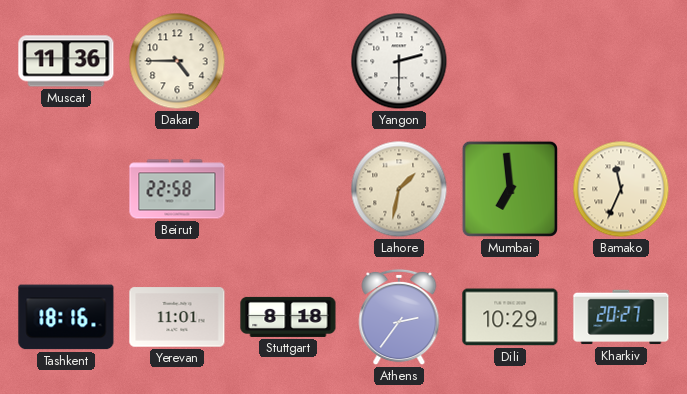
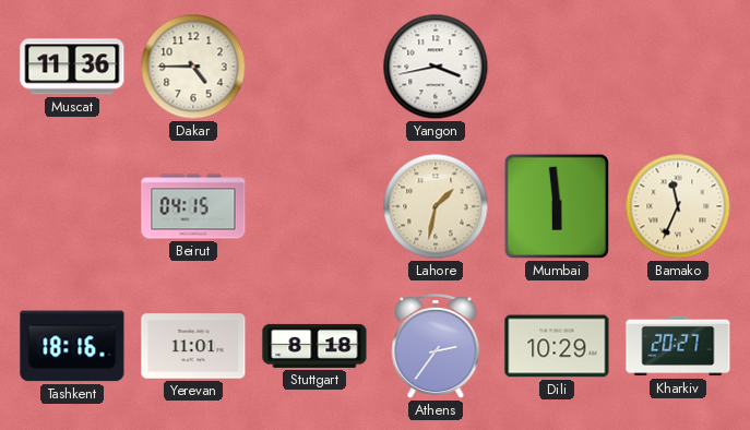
Yangon: 2:30 -> 3:43 (436, 67)
Beirut: 22:58 -> 04:15 (193, 206)
Mumbai: 6:59 -> 5:59 (557, 206)
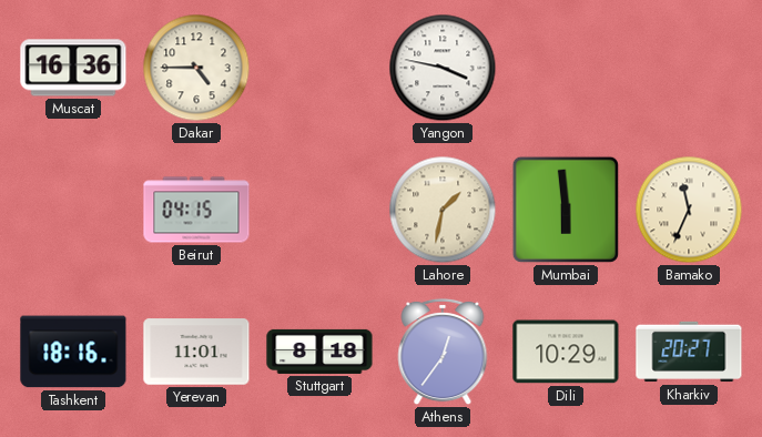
Muscat: 11:36 -> 16:36 (73, 68)
Yangon: 3:43 -> 3:47 (443, 68)
Athens: 2:36 -> 12:36 (443, 352)
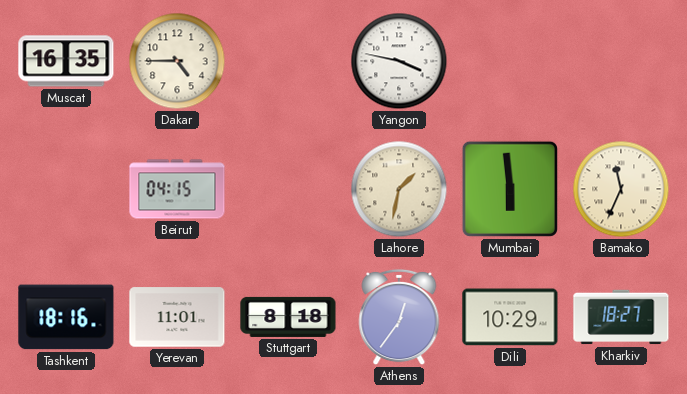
Muscat: 16:36 -> 16:35 (66, 61)
Kharkiv: 20:27 -> 18:27 (621, 317)
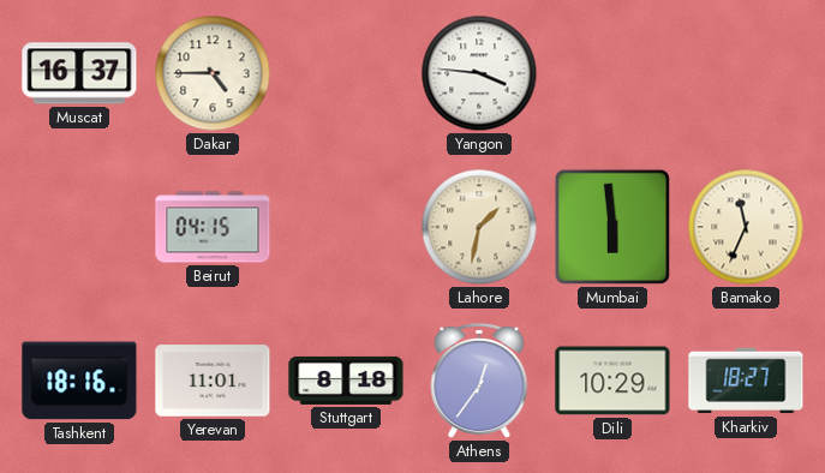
Muscat: 16:35 -> 16:37 (79, 73)
Yangon: 3:47 -> 3:46 (479, 73)
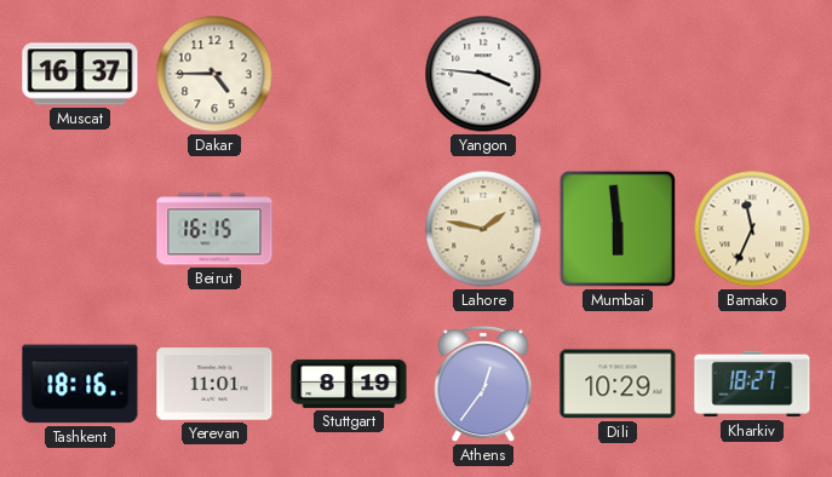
Beirut: 04:15 -> 16:15 (214, 229)
Lahore: 1:32 -> 1:47 (483, 229)
Stuttgart: 8:18 -> 8:19 (349, 384)
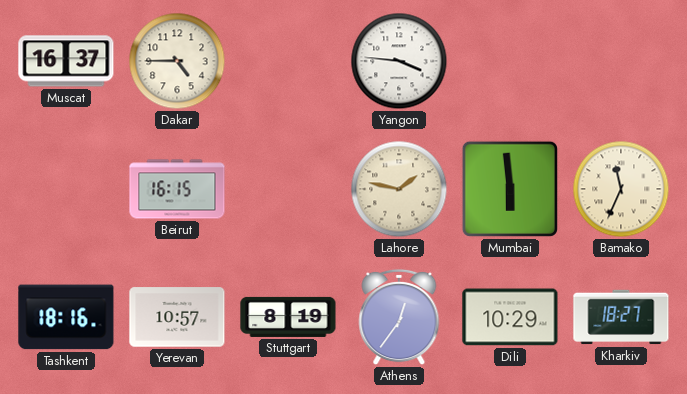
Yerevan: 11:01 -> 10:57 (177, 317)
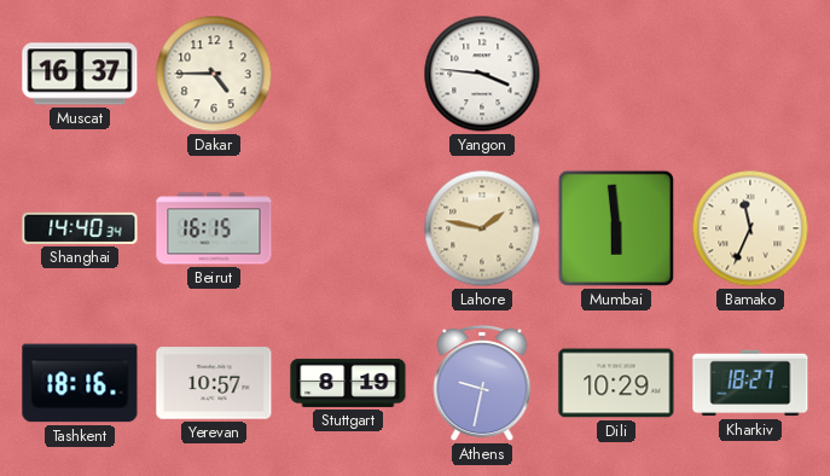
Shanghai: none -> 14:40 (80, 228)
Athens: 12:36 -> 9:32 (482, 383)
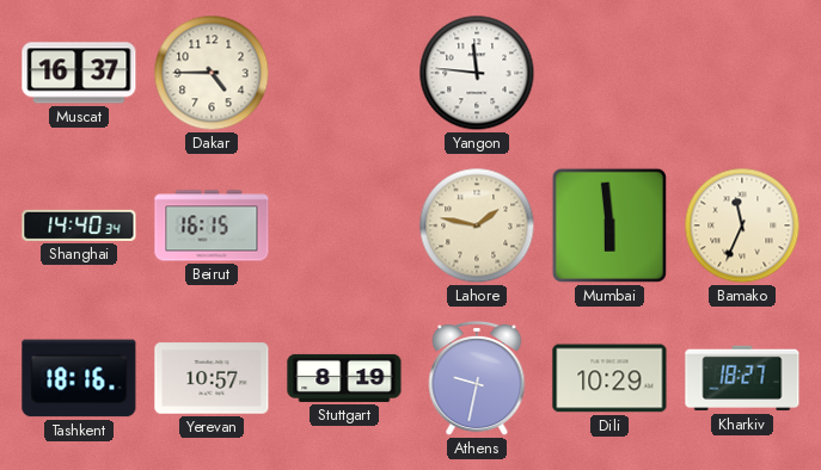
Yangon: 3:46 -> 11:46 (477, 73)
